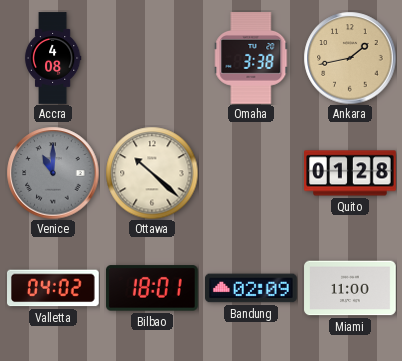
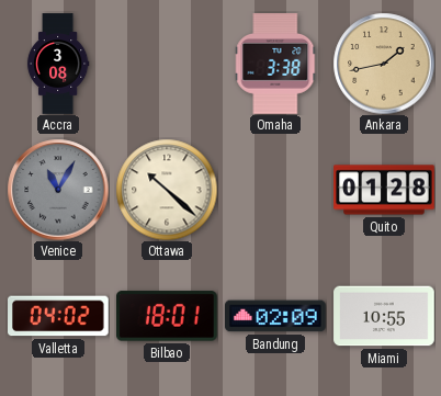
Accra: 4:08 -> 3:08 (58, 64)
Venice: 11:00 -> 11:05 (58, 190)
Miami: 11:00 -> 10:55 (384, 316)
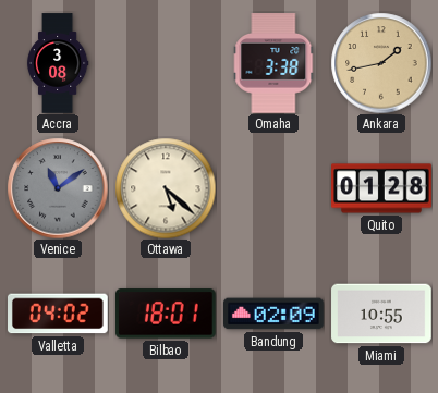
Venice: 11:05 -> 11:09 (58, 188)
Ottawa: 10:22 -> 5:22 (166, 188)
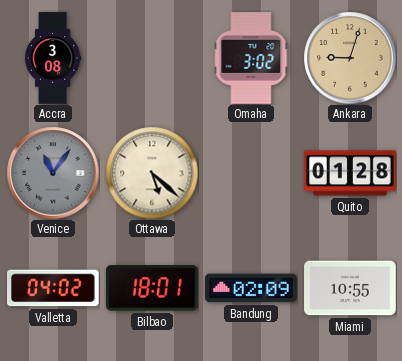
Omaha: 3:38 -> 3:02 (252, 58)
Ankara: 1:43 -> 9:03 (350, 58)
Venice: 11:09 -> 11:06 (53, 173)
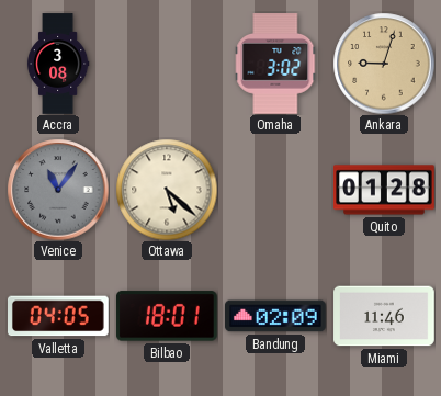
Valletta: 04:02 -> 04:05 (59, 316)
Miami: 10:55 -> 11:46 (384, 316)
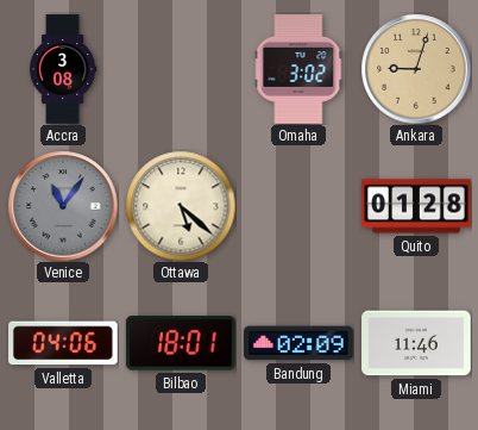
Valletta: 04:05 -> 04:06 (64, 343)
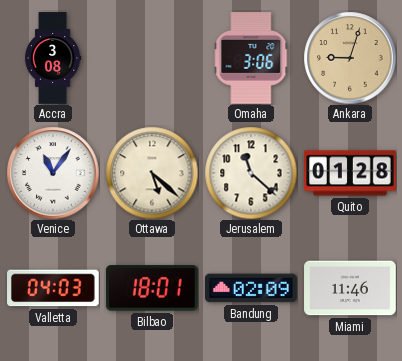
Omaha: 3:02 -> 3:06 (252, 58)
Venice dial: grey -> white (53, 173)
Jerusalem: none -> 11:22 (251, 173)
Valletta: 04:06 -> 04:03 (54, 288)
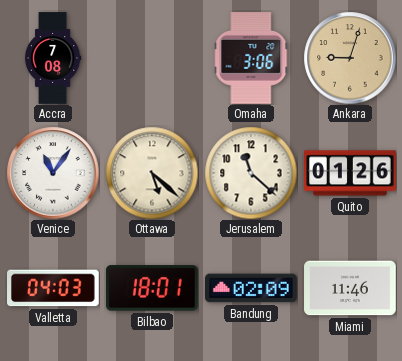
Accra: 3:08 -> 7:08 (53, 58)
Quito: 01:28 -> 01:26 (350, 173)
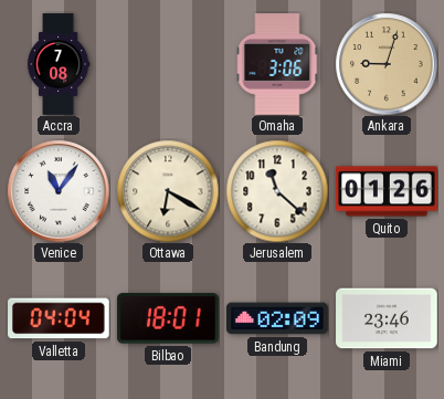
Ottawa: 5:22 -> 6:20 (168, 191)
Valletta: 04:03 -> 04:04 (60, 318)
Miami: 11:46 -> 23:46 (387, 318)
